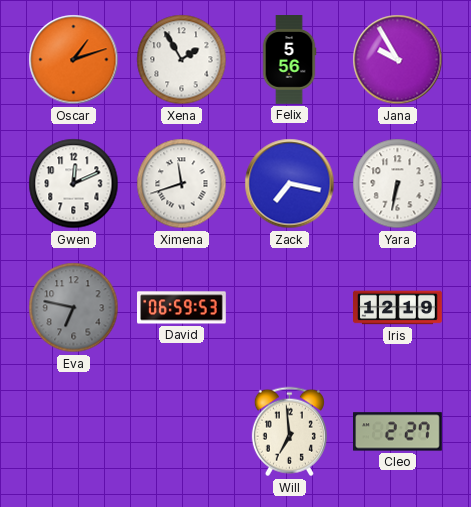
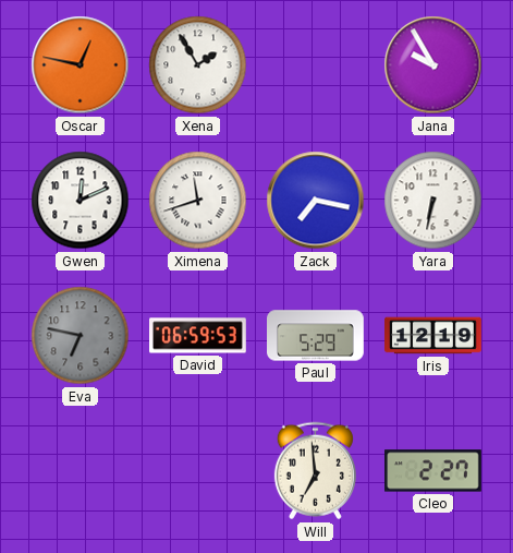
Oscar: 1:12 -> 12:47 (81, 65)
Felix: 5:56 -> none (289, 60)
Paul: none -> 5:29 (316, 336)
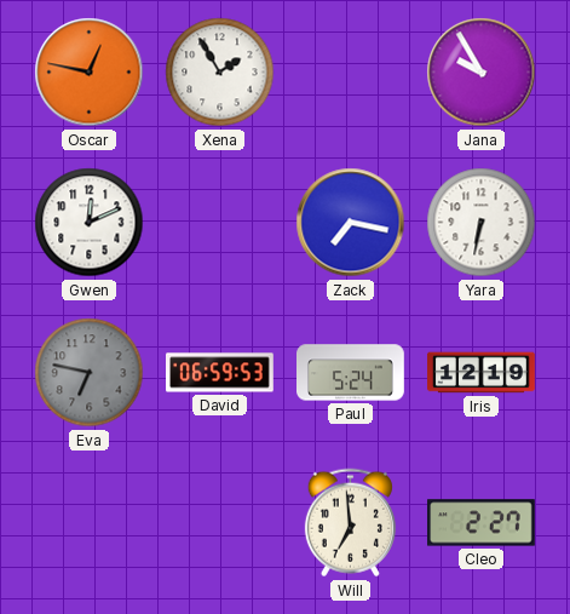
Ximena: 11:42 -> none (198, 201)
Paul: 5:29 -> 5:24 (351, 373)
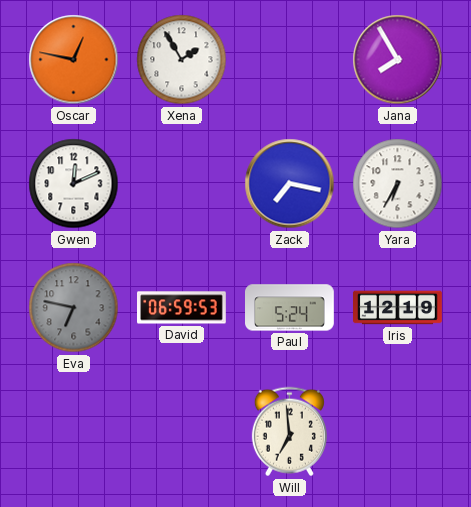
Jana: 9:55 -> 7:55 (398, 60)
Yara: 6:32 -> 6:35 (398, 184)
Cleo: 2:27 -> none (482, 523)
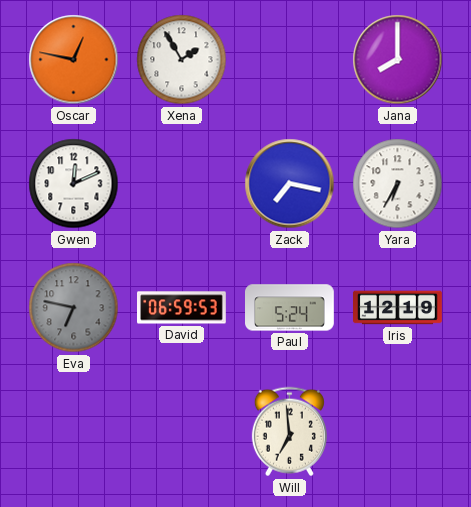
Jana: 7:55 -> 8:00 (398, 60)
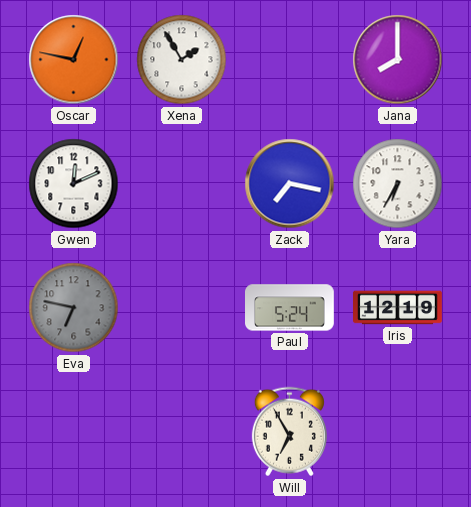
David: 06:59 -> none (182, 308)
Will: 6:59 -> 6:55 (289, 432)
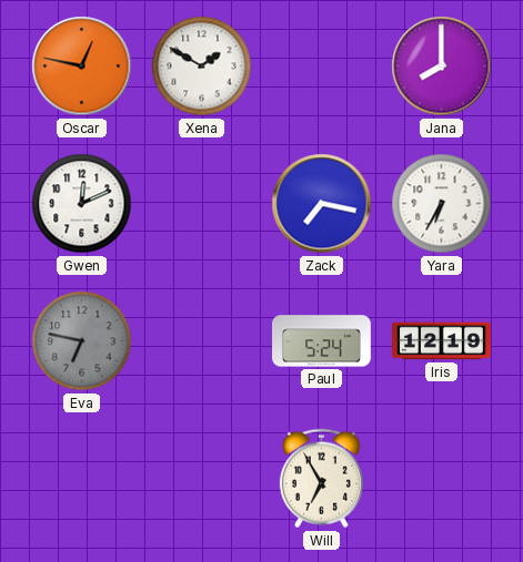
Xena: 1:55 -> 1:50 (202, 67)
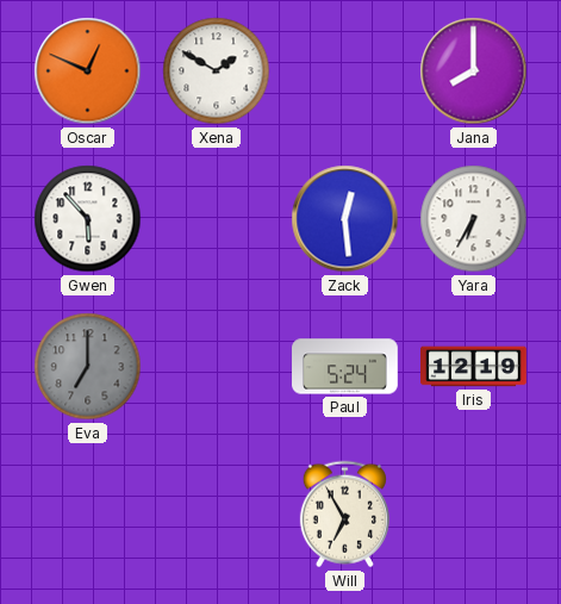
Oscar: 12:47 -> 12:49 (88, 71)
Gwen: 12:11 -> 5:53 (88, 219)
Zack: 7:17 -> 12:29 (345, 219)
Eva: 6:47 -> 7:00 (88, 367)
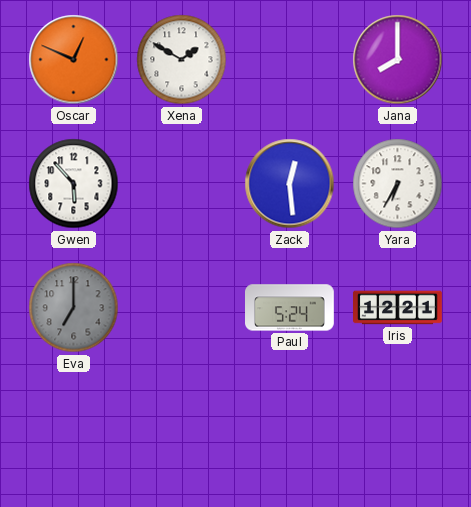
Iris: 12:19 -> 12:21 (398, 308)
Will: 6:55 -> none (344, 515)
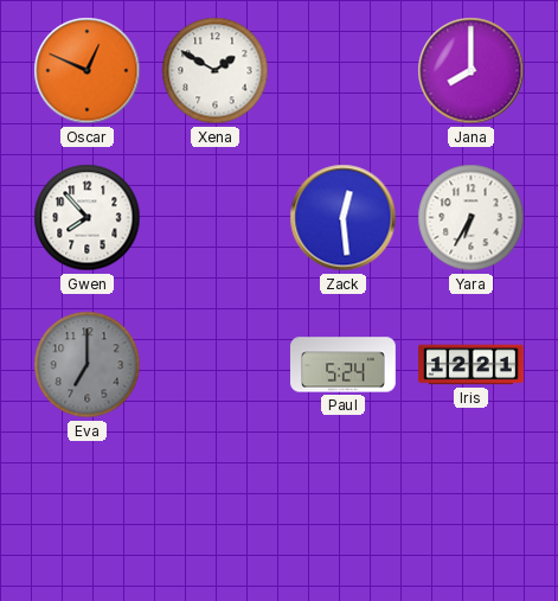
Gwen: 5:53 -> 7:53 (88, 218)
